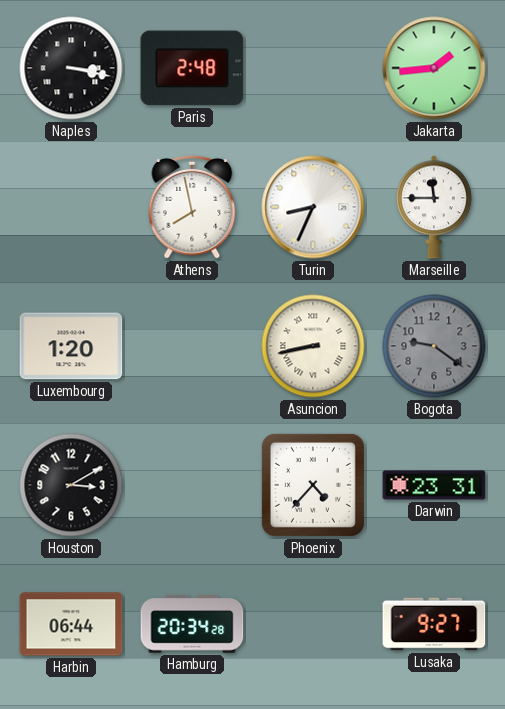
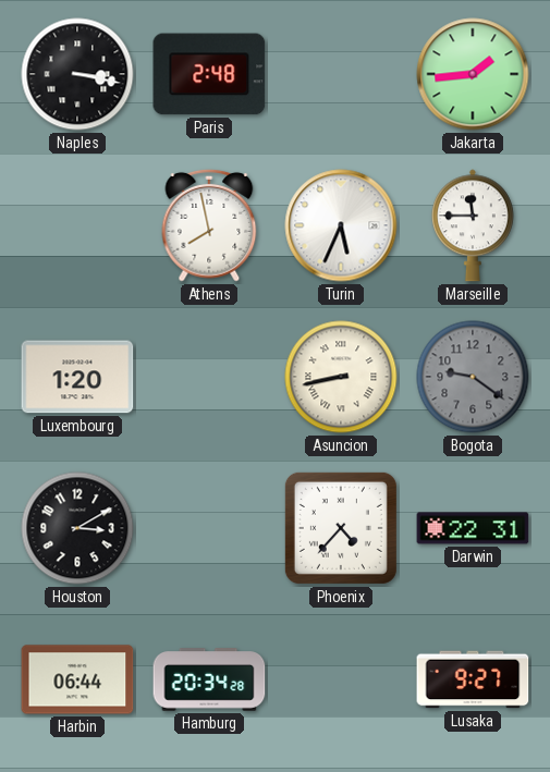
Turin: 8:34 -> 5:34 (341, 225)
Darwin: 23:31 -> 22:31 (473, 528)
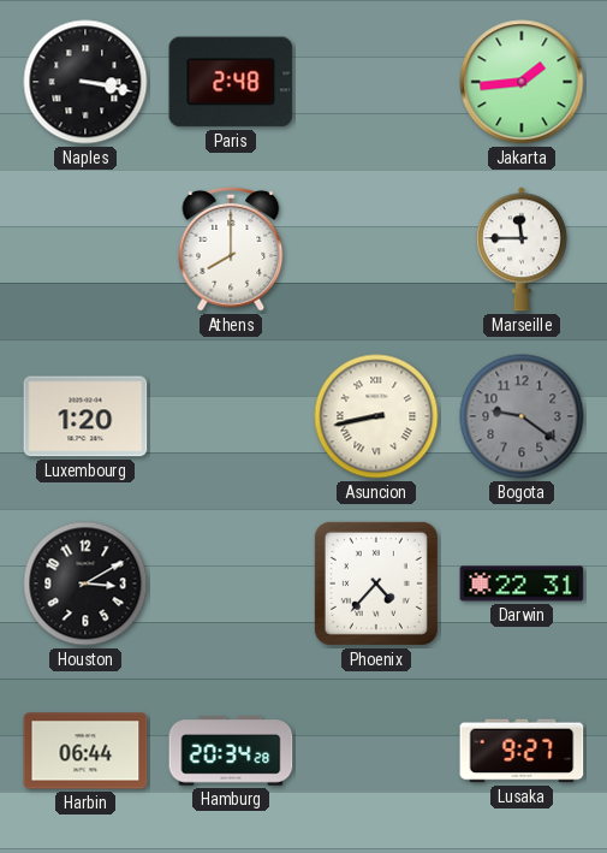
Athens: 7:58 -> 8:00 (231, 249)
Turin: 5:34 -> none (341, 225)
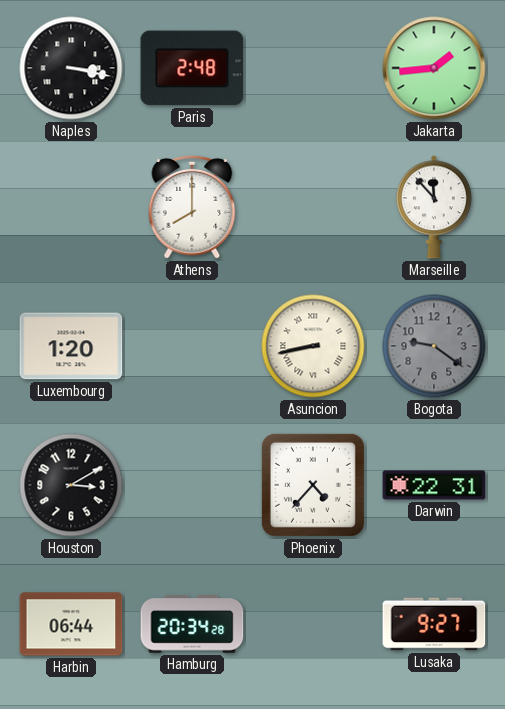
Marseille: 11:45 -> 11:53 (434, 207)
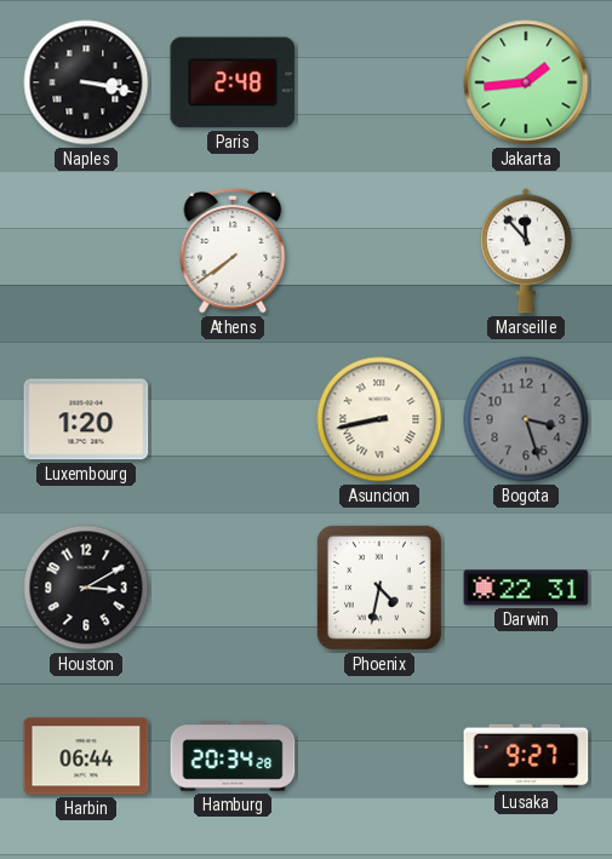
Athens: 8:00 -> 7:39 (233, 251)
Bogota: 9:21 -> 3:27 (526, 419)
Phoenix: 4:37 -> 4:32 (379, 588)
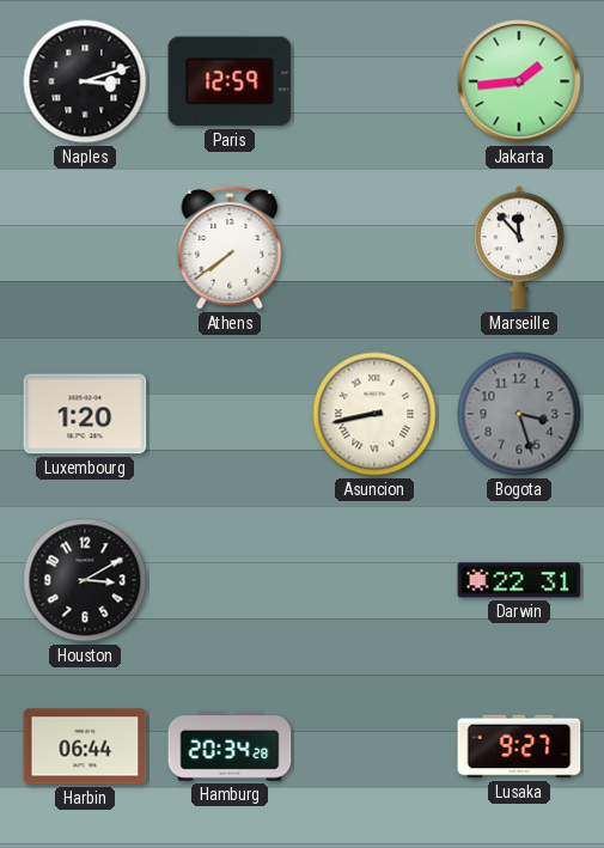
Naples: 3:17 -> 3:12 (85, 81)
Paris: 2:48 -> 12:59 (230, 81)
Phoenix: 4:32 -> none (379, 588)
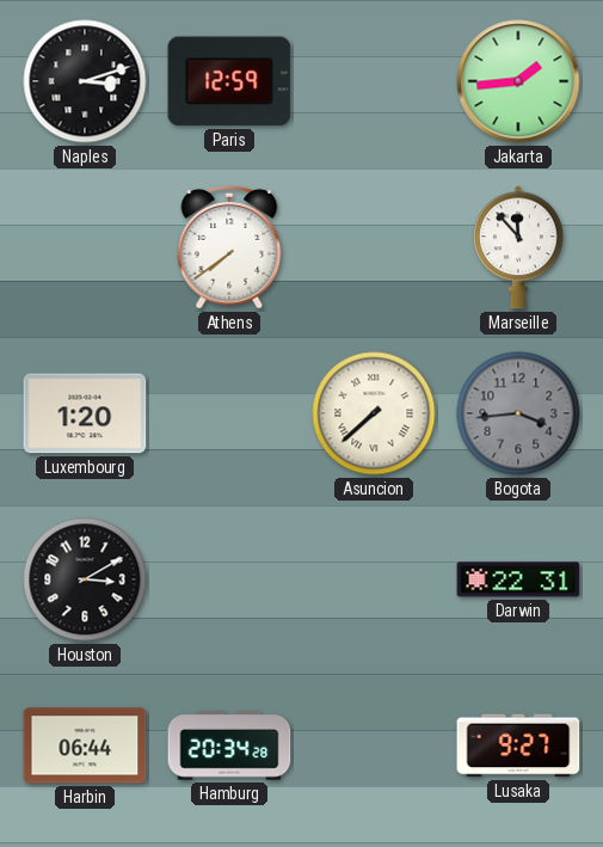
Asuncion: 8:43 -> 7:38 (374, 413)
Bogota: 3:27 -> 3:44 (518, 413)
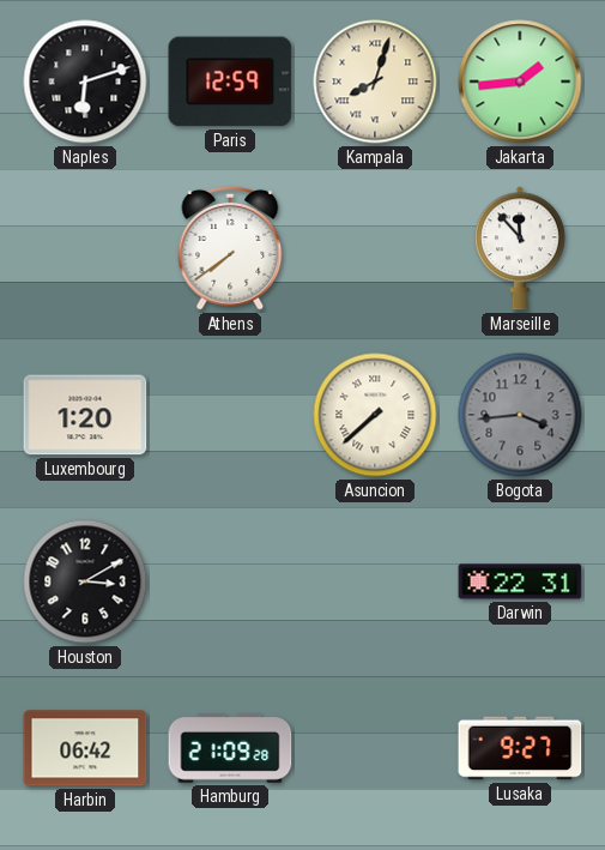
Naples: 3:12 -> 6:12 (85, 82)
Kampala: none -> 8:03 (375, 82)
Harbin: 06:44 -> 06:42 (85, 748)
Hamburg: 20:34 -> 21:09 (230, 748)
